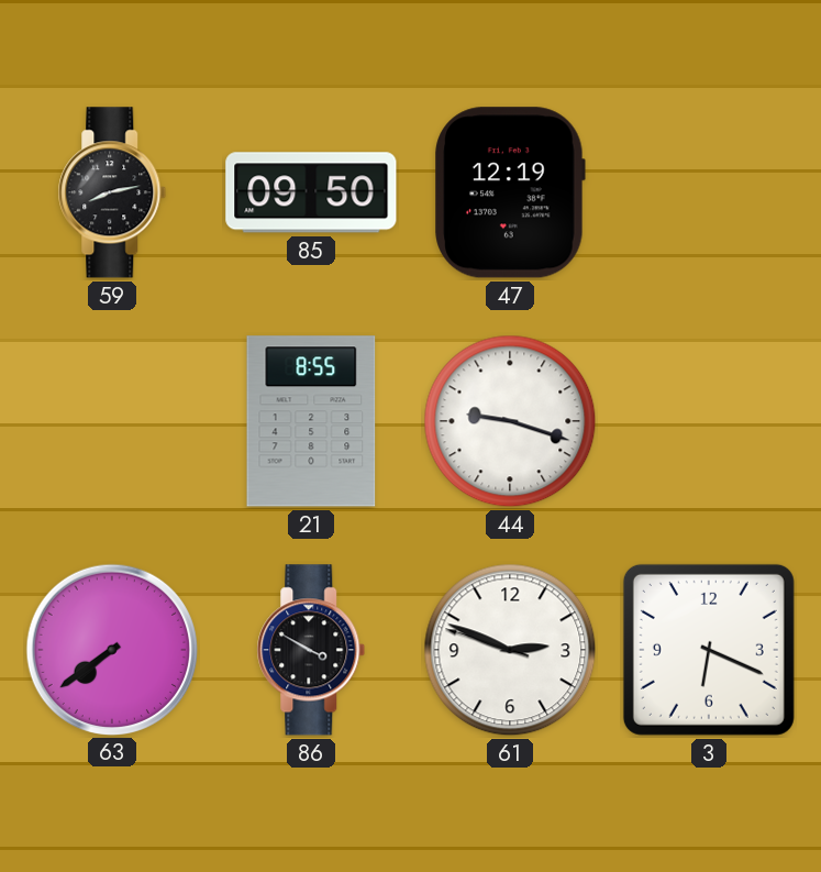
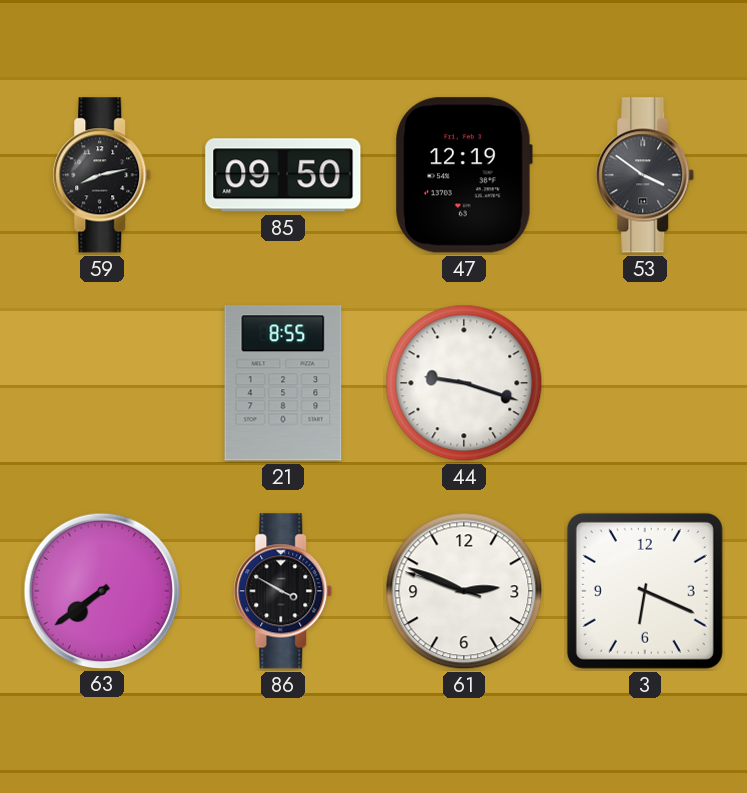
53: none -> 3:51 (645, 175)
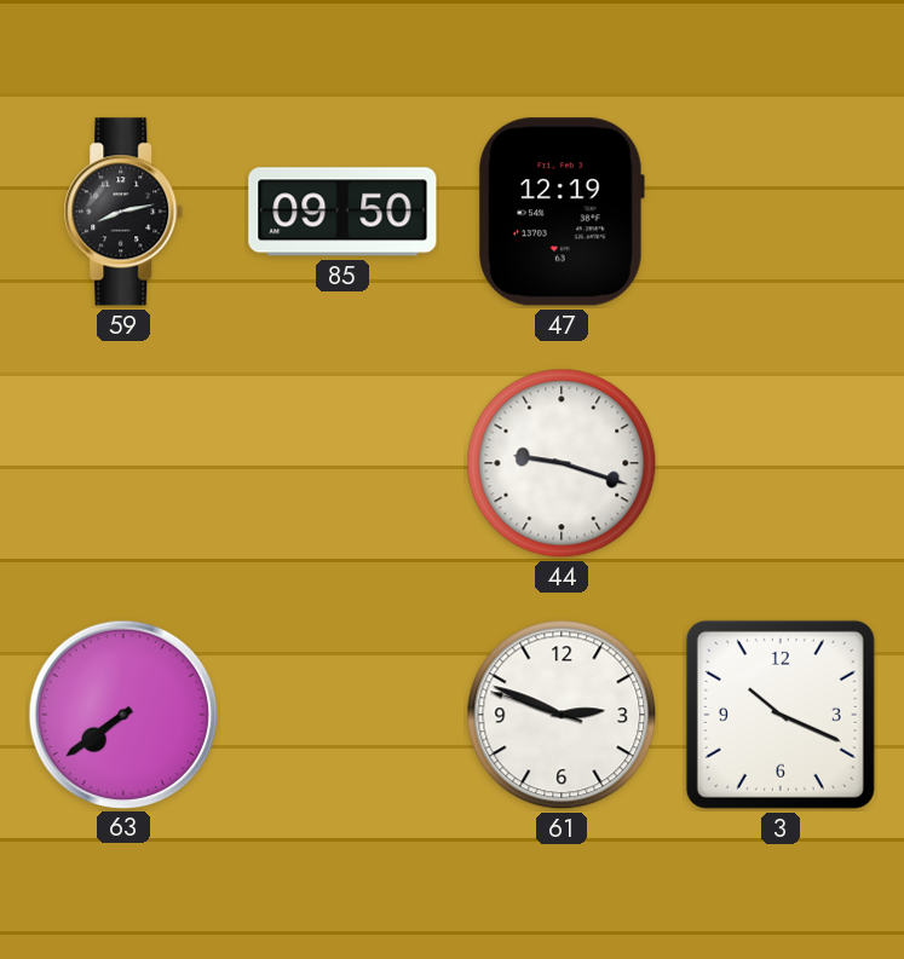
53: 3:51 -> none (645, 175)
21: 8:55 -> none (283, 383)
86: 3:50 -> none (283, 591)
3: 6:19 -> 10:19 (781, 715)
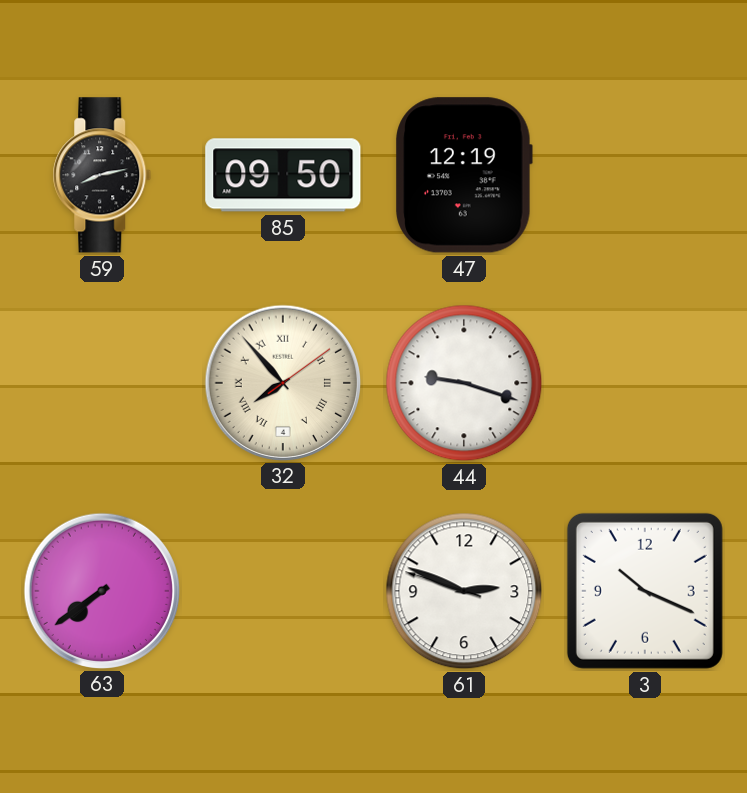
32: none -> 7:53 (282, 382)
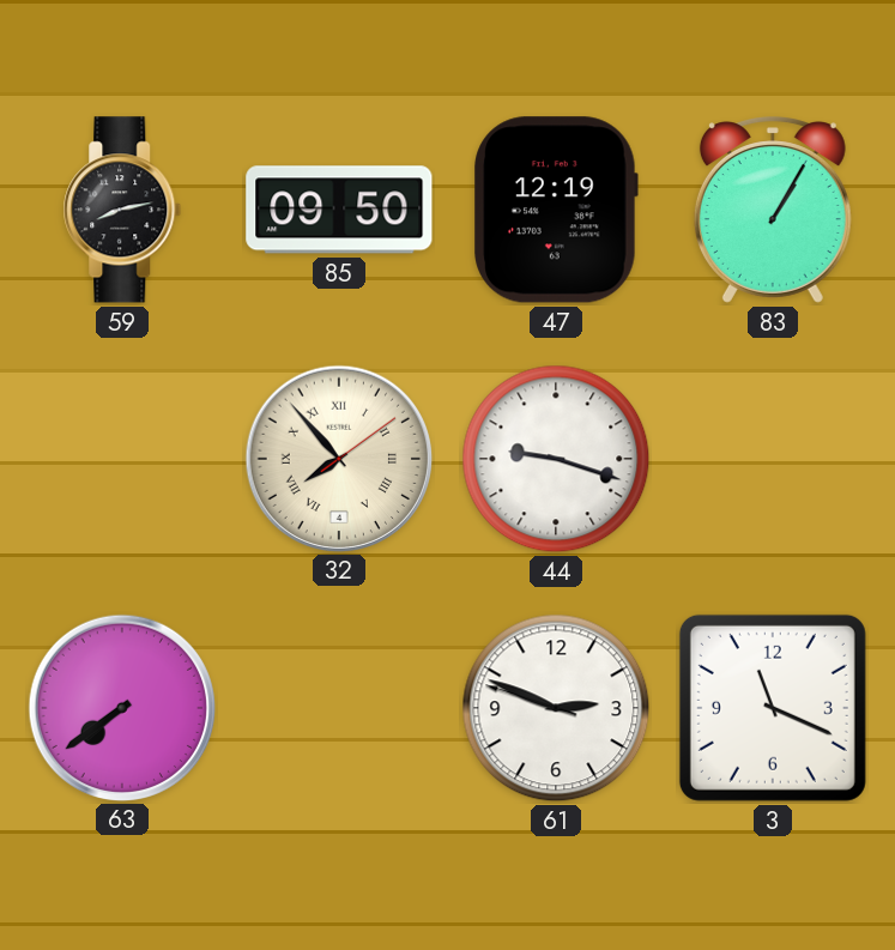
83: none -> 1:05 (773, 210)
3: 10:19 -> 11:19 (773, 708)
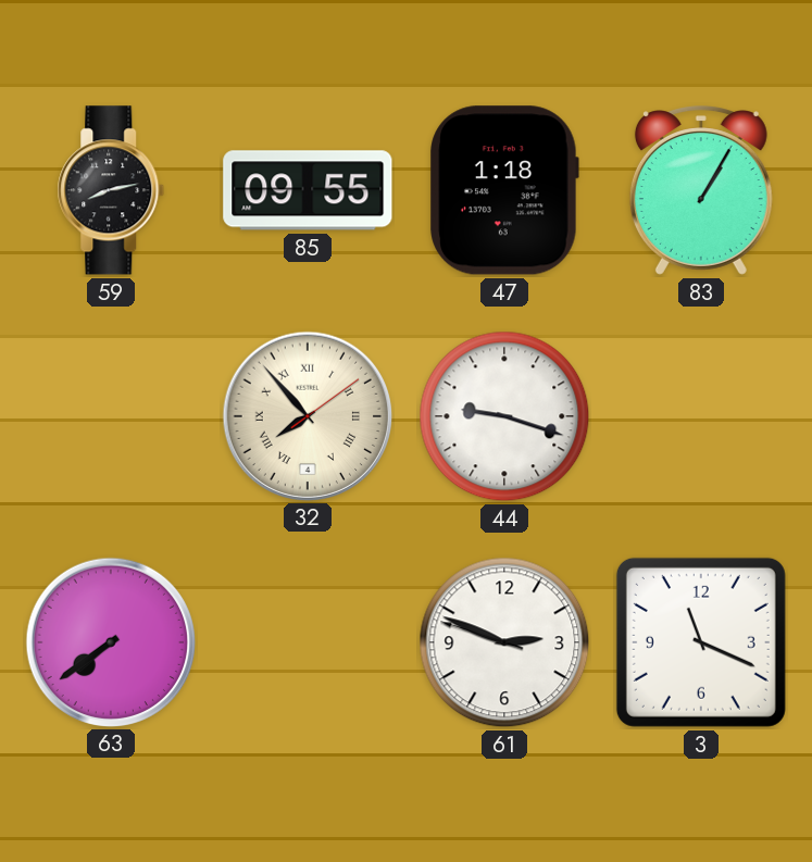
85: 09:50 -> 09:55 (308, 190)
47: 12:19 -> 1:18 (504, 190)
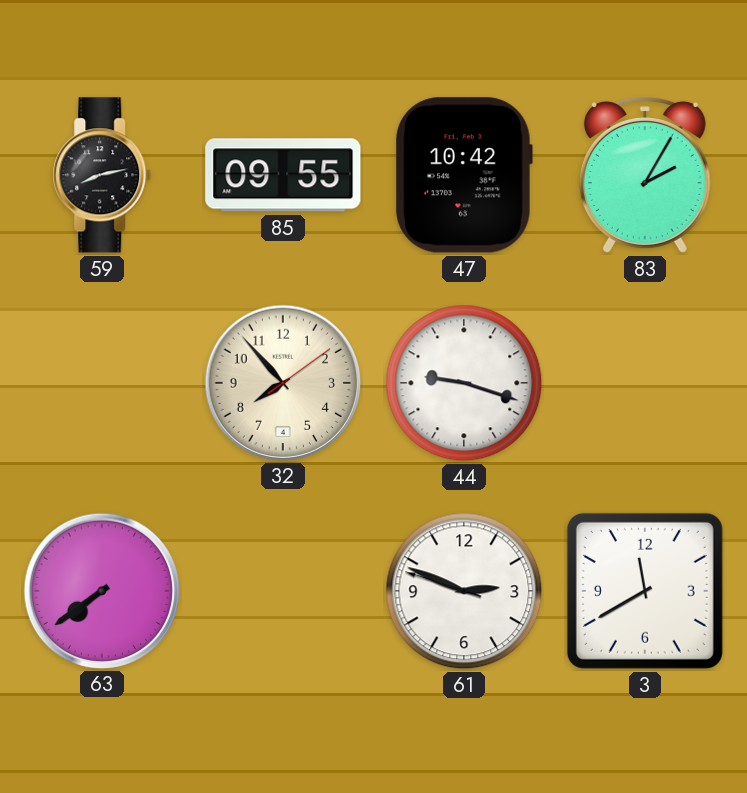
47: 1:18 -> 10:42 (464, 175)
83: 1:05 -> 2:05 (645, 175)
32 numerals: Roman -> Arabic (282, 382)
3: 11:19 -> 11:40 (645, 591)
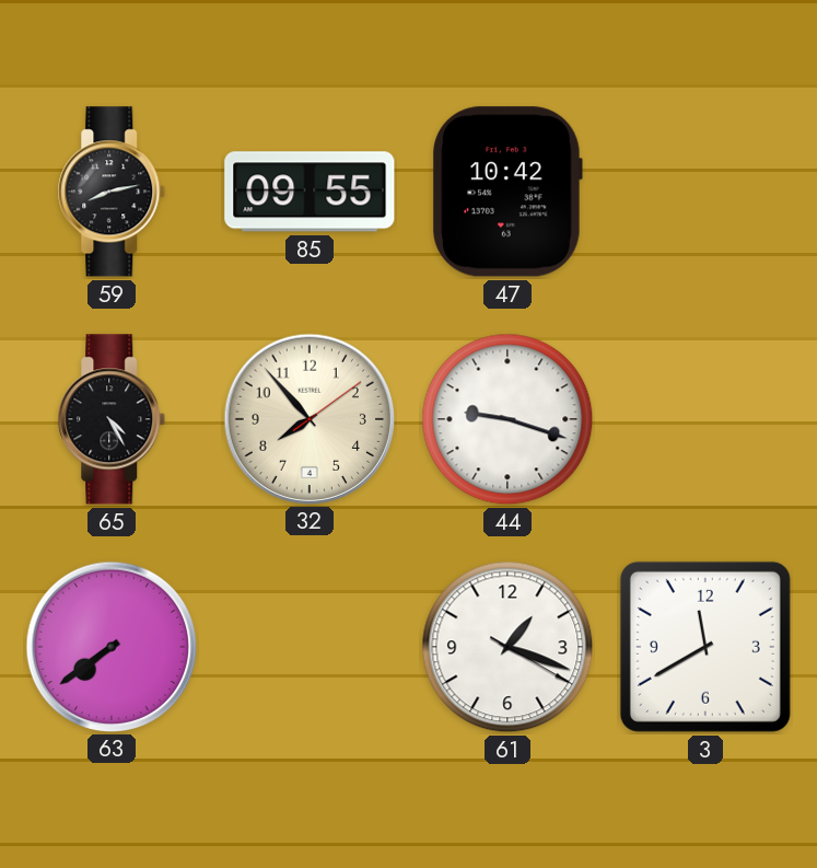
83: 2:05 -> none (645, 175)
65: none -> 4:25 (112, 419)
61: 2:48 -> 1:18 (507, 647)
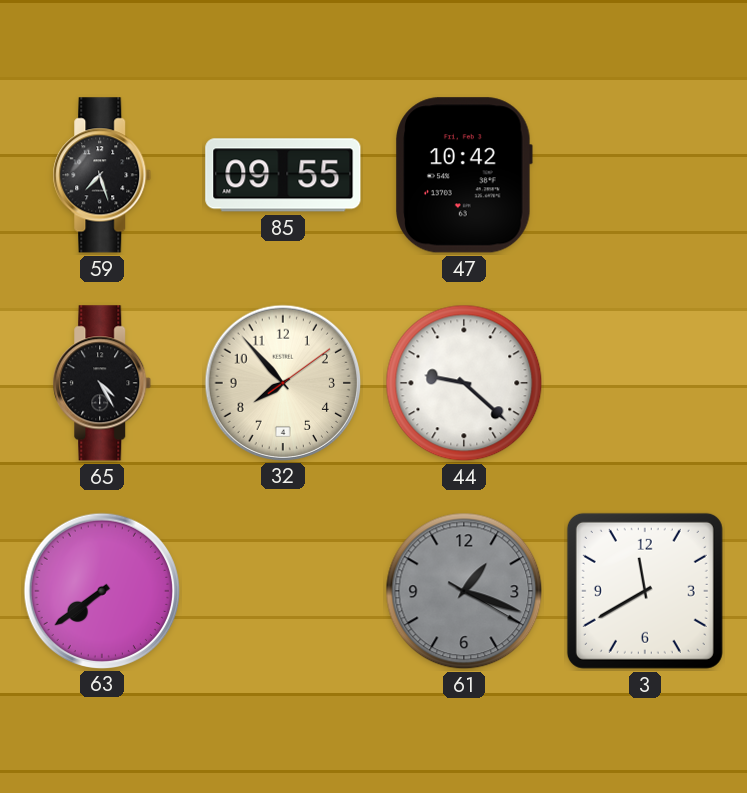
59: 8:13 -> 7:27 (102, 175)
44: 9:18 -> 9:22 (464, 383)
61 dial: white -> grey (464, 591)
